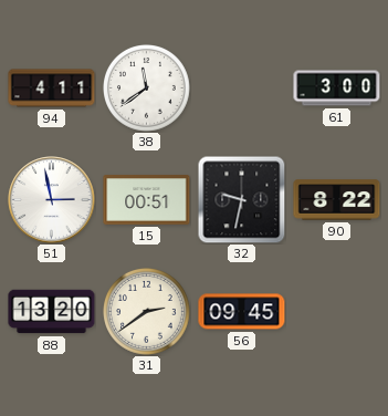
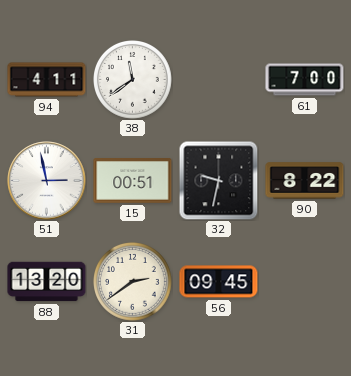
61: 3:00 -> 7:00 (305, 80)
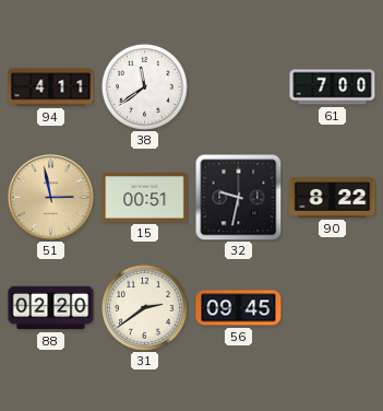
51 dial: white -> champagne (51, 198)
88: 13:20 -> 02:20 (51, 308)
